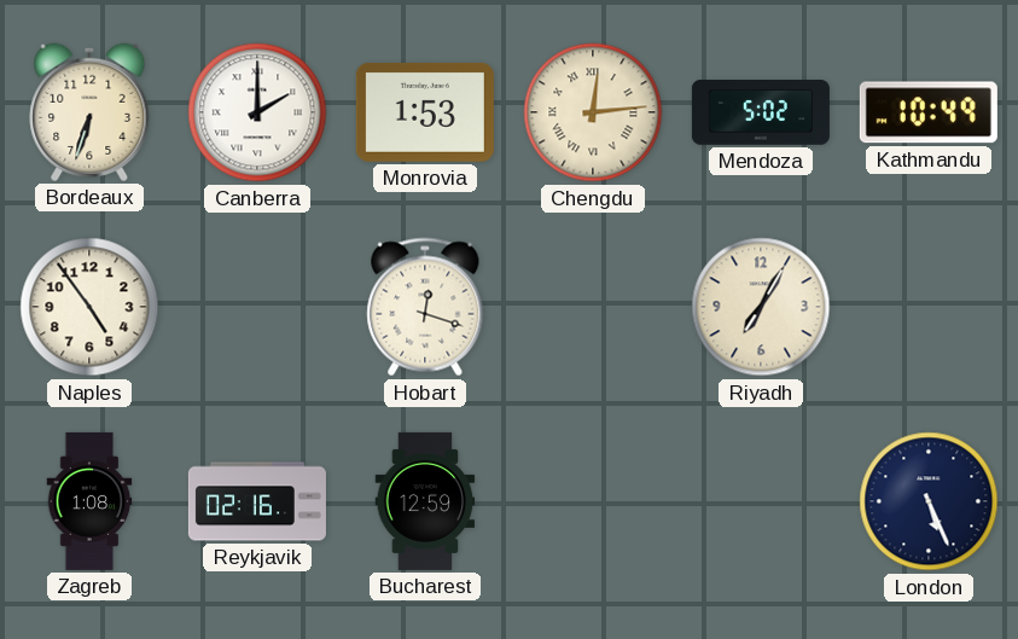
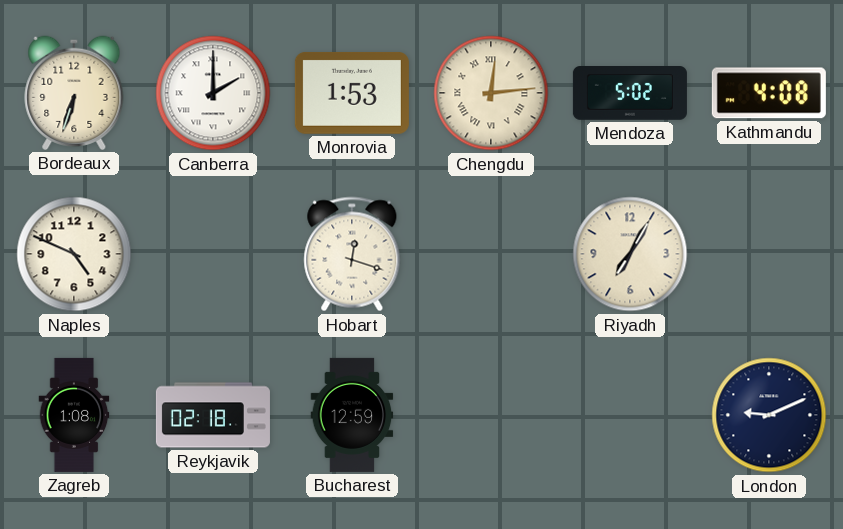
Kathmandu: 10:49 -> 4:08 (769, 93)
Naples: 4:54 -> 4:49 (74, 254)
Reykjavik: 02:16 -> 02:18 (213, 415)
London: 5:26 -> 9:11 (769, 415)
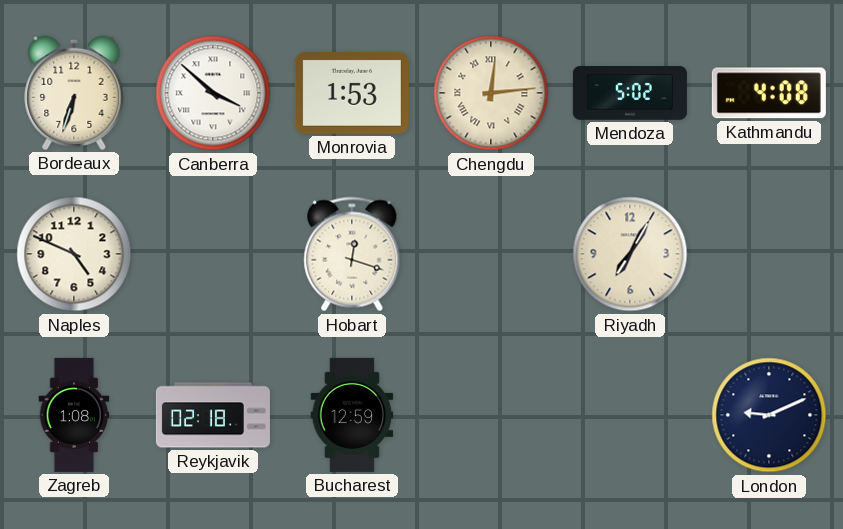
Canberra: 2:00 -> 3:52 (213, 93)
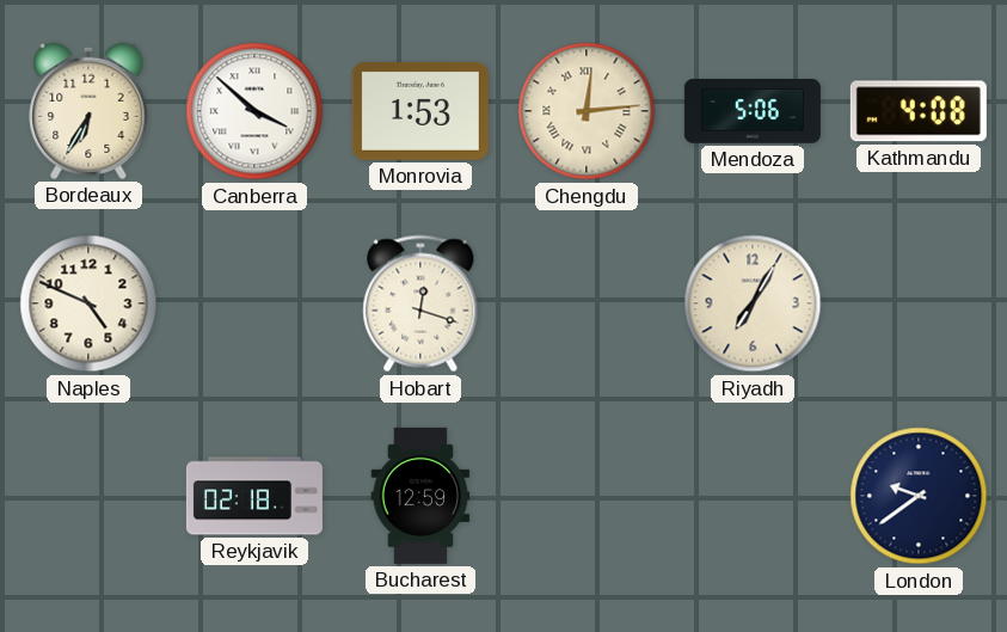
Bordeaux: 6:33 -> 6:35 (88, 111)
Mendoza: 5:02 -> 5:06 (753, 112)
Zagreb: 1:08 -> none (74, 415)
London: 9:11 -> 9:39 (919, 496)
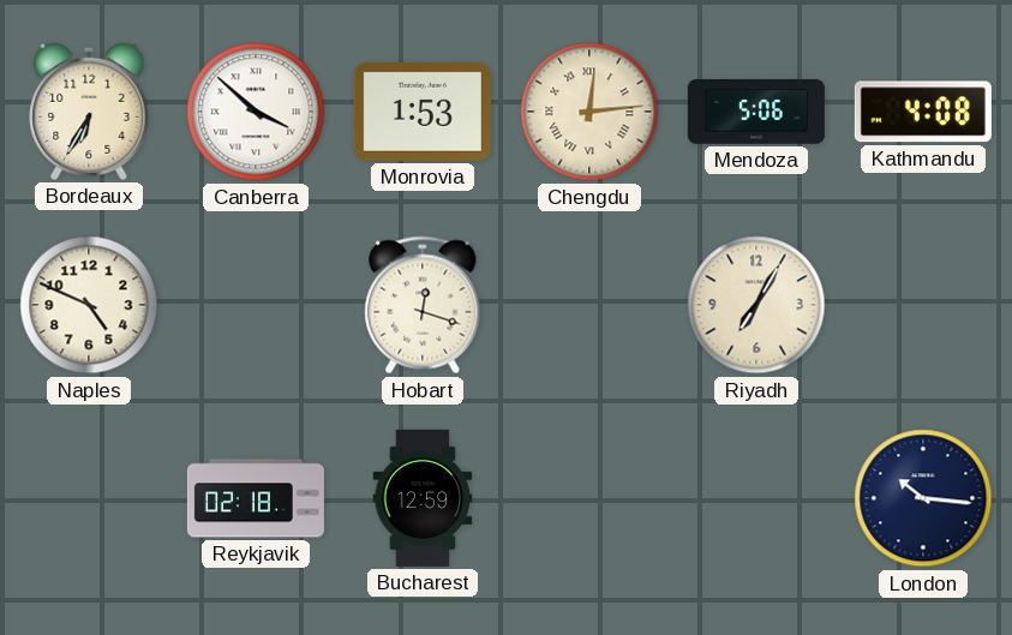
London: 9:39 -> 10:16 (923, 498)
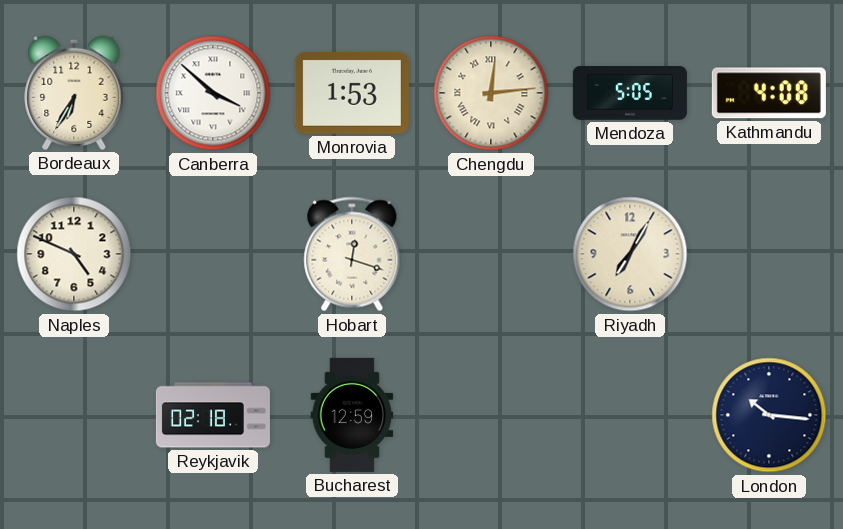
Mendoza: 5:06 -> 5:05 (630, 94)
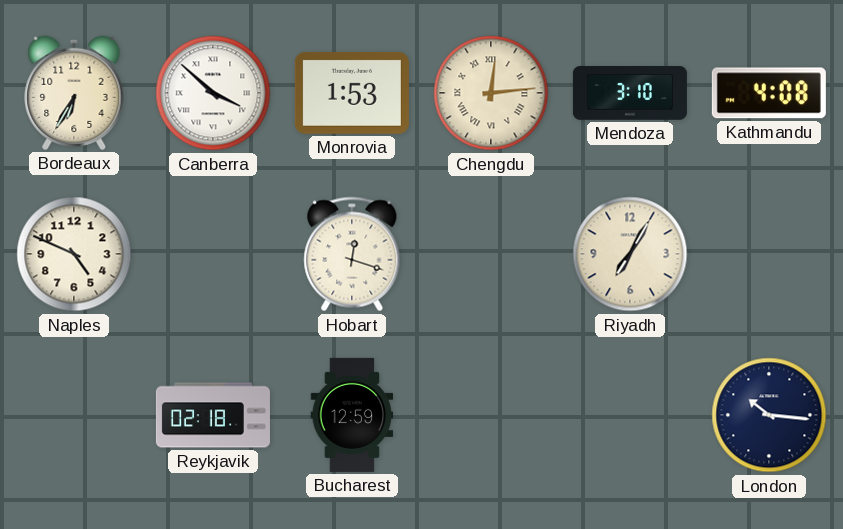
Mendoza: 5:05 -> 3:10 (630, 94)
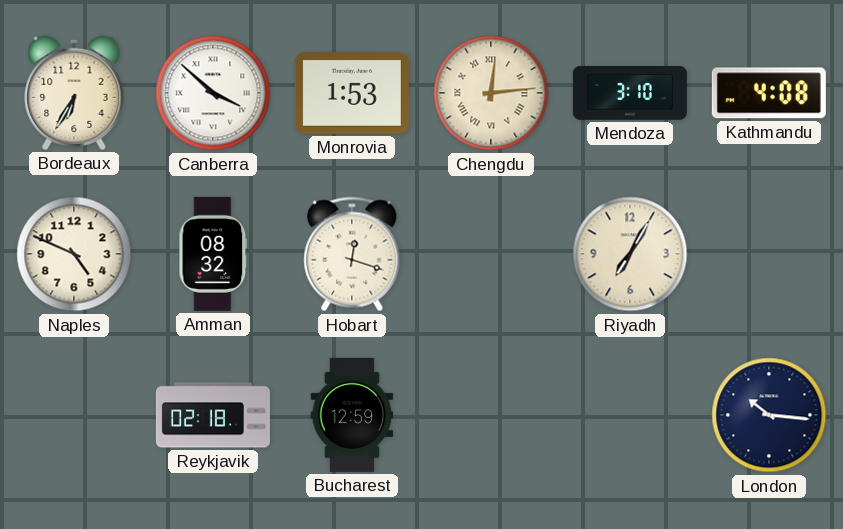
Amman: none -> 08:32 (213, 254)
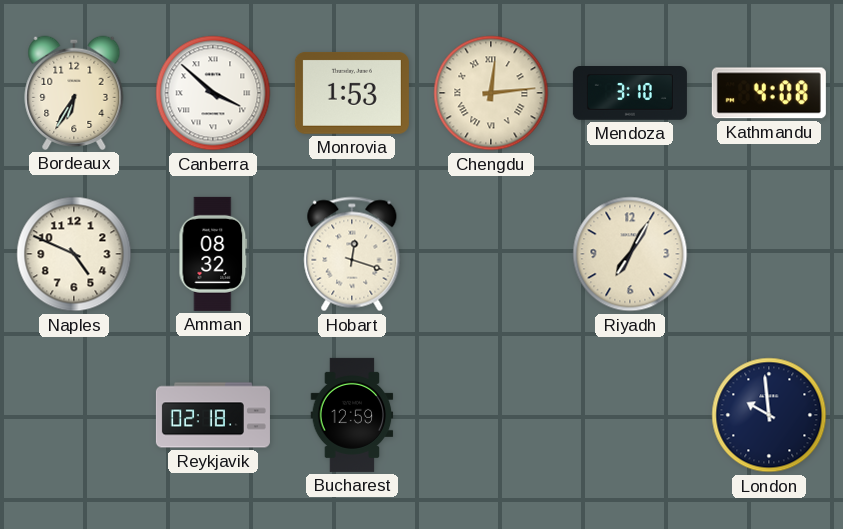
London: 10:16 -> 9:59 (769, 415)
